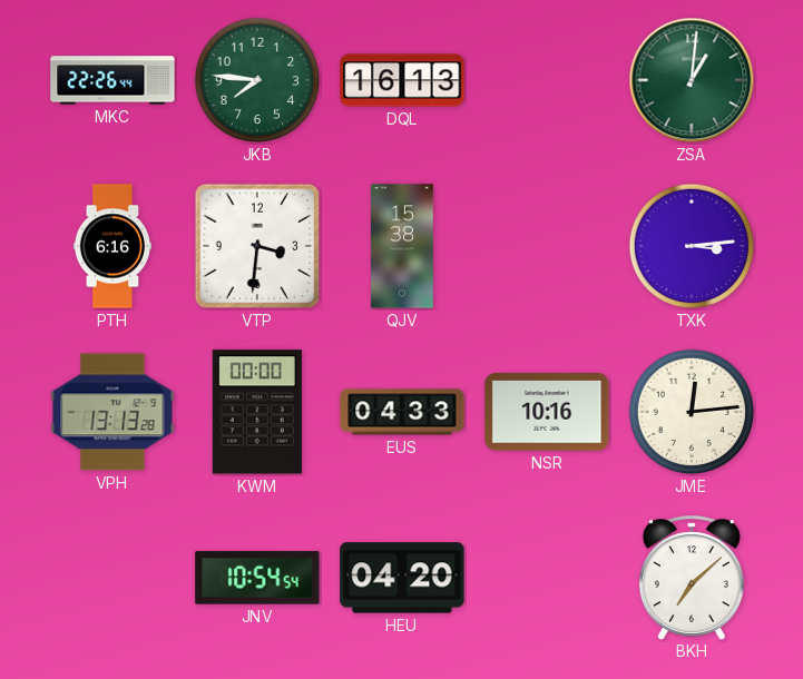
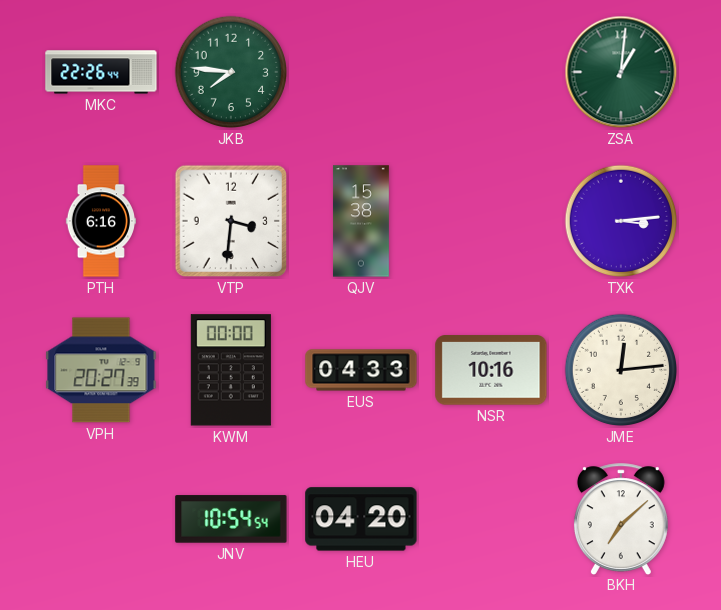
DQL: 16:13 -> none (402, 80)
VPH: 13:13 -> 20:27 (101, 370)
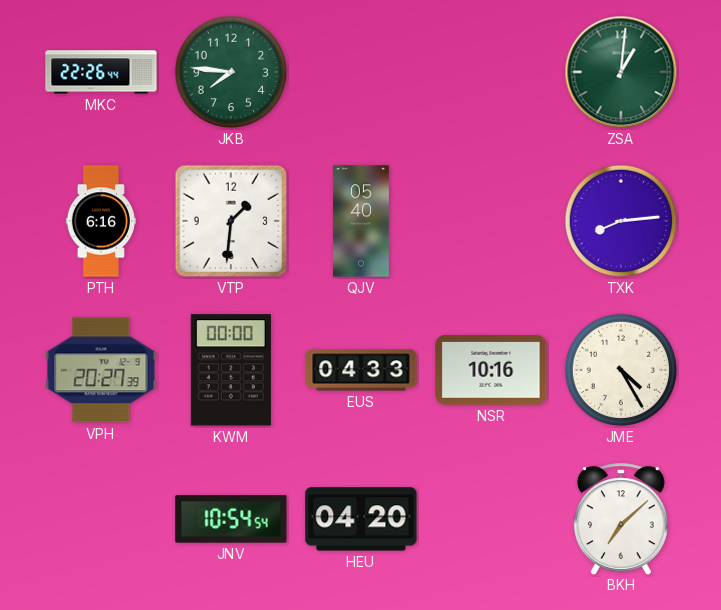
VTP: 3:31 -> 1:31 (231, 221)
QJV: 15:38 -> 05:40 (361, 221)
TXK: 3:14 -> 8:14 (621, 221)
JME: 12:14 -> 4:25 (621, 370)
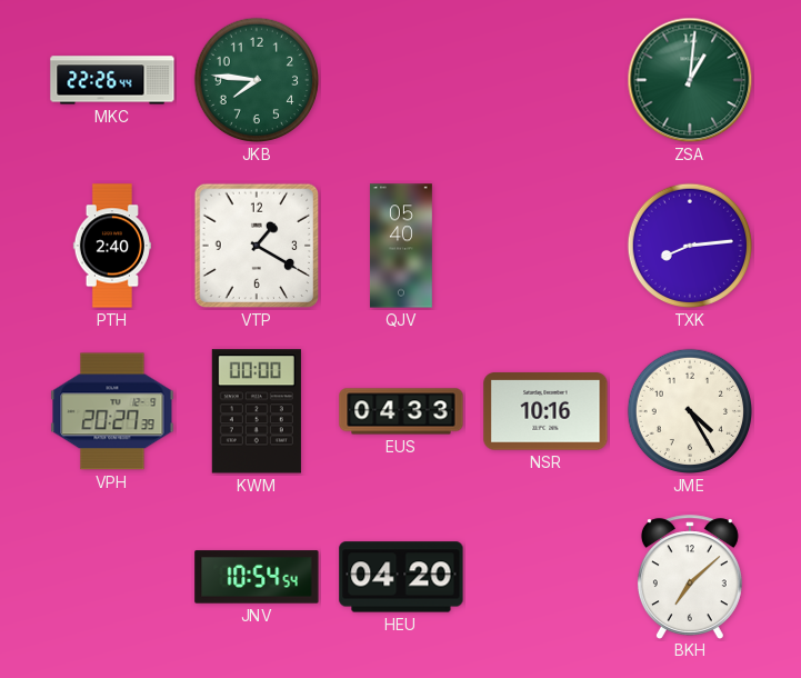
PTH: 6:16 -> 2:40 (111, 246)
VTP: 1:31 -> 1:20 (257, 246)
